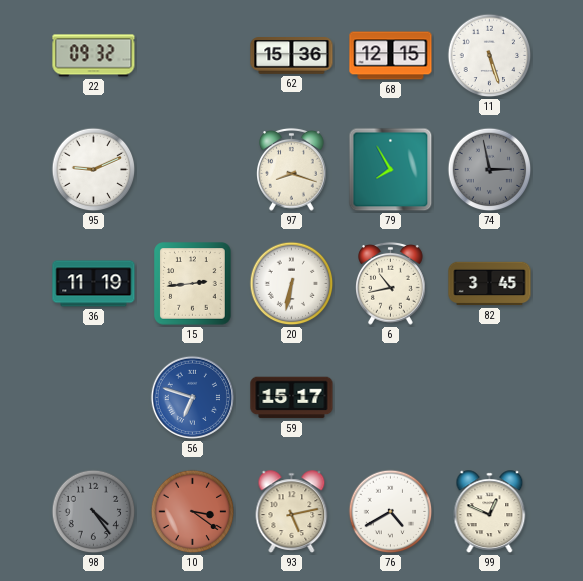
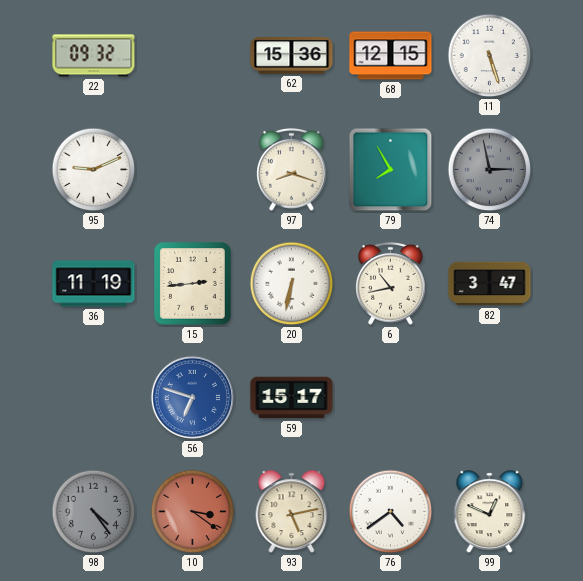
82: 3:45 -> 3:47 (490, 284)
76: 4:40 -> 4:39 (391, 512)
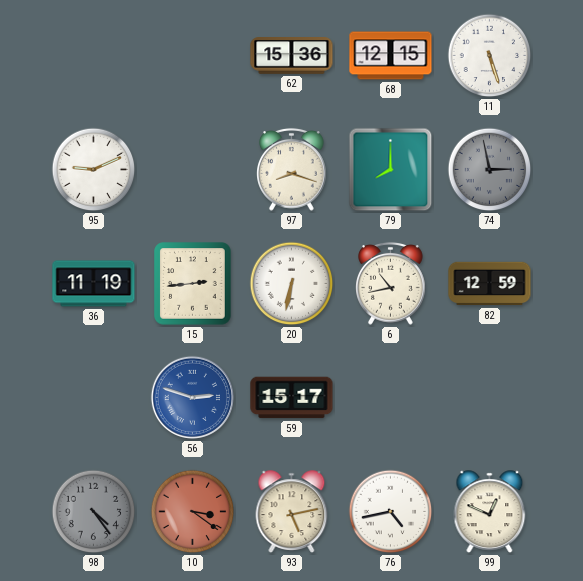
22: 09:32 -> none (94, 56)
79: 7:55 -> 8:00 (391, 170)
82: 3:47 -> 12:59 (490, 284)
56: 6:48 -> 2:48 (192, 397)
76: 4:39 -> 4:43 (391, 512)
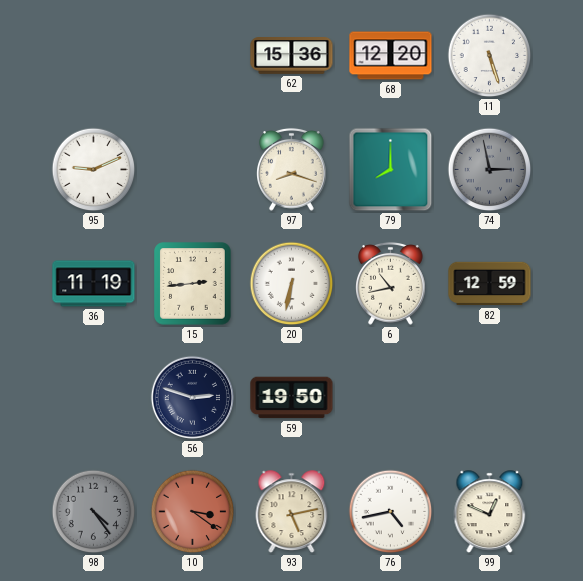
68: 12:15 -> 12:20 (391, 56)
56 dial: blue -> navy (192, 397)
59: 15:17 -> 19:50 (292, 398)
